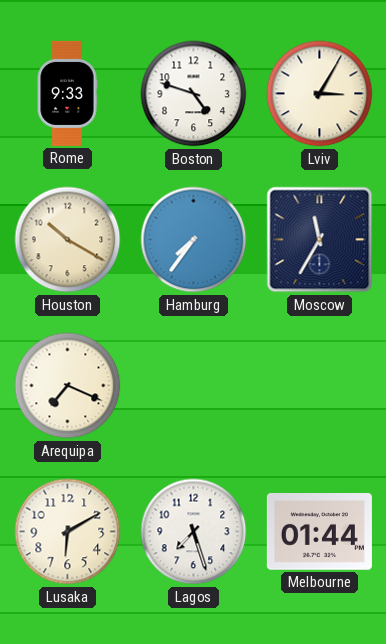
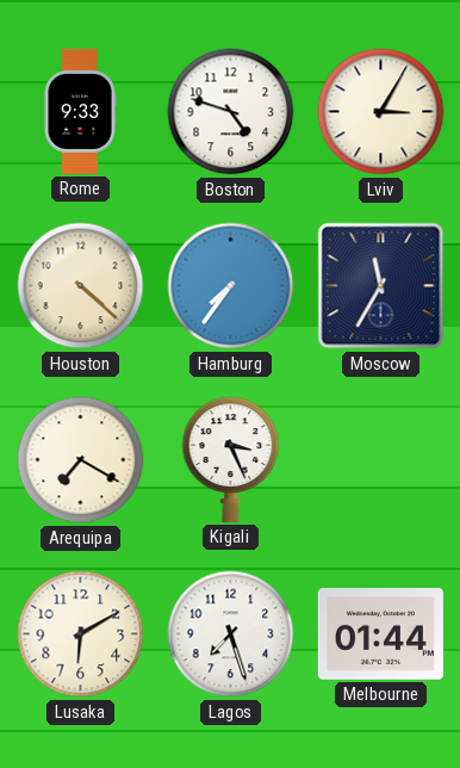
Houston: 10:20 -> 4:22 (81, 286)
Arequipa: 7:19 -> 7:20 (81, 460)
Kigali: none -> 3:26 (231, 459)
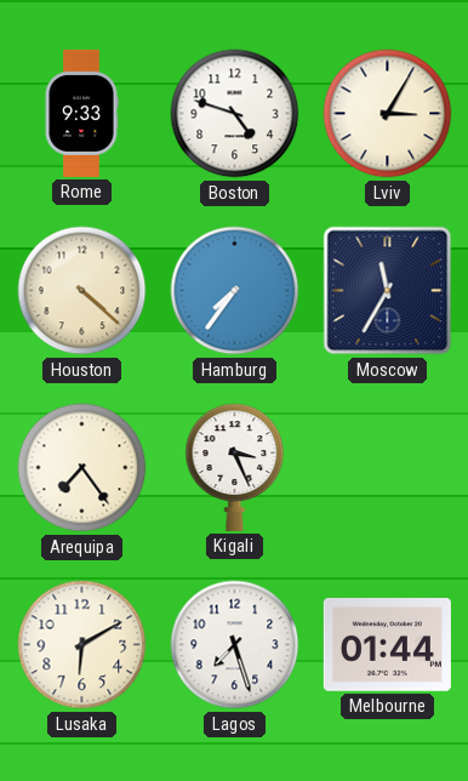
Arequipa: 7:20 -> 7:24 (82, 468)
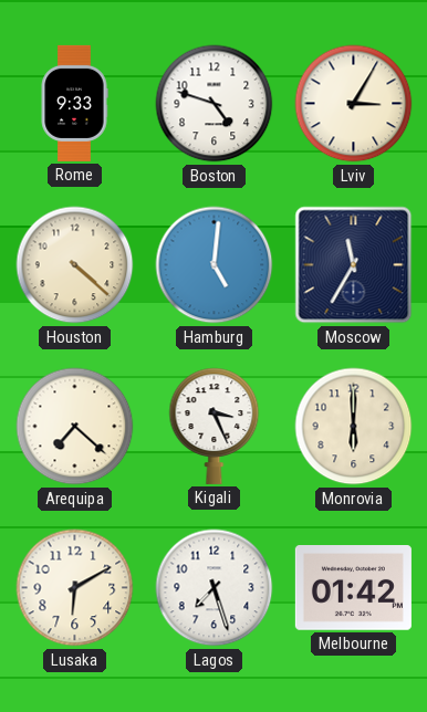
Hamburg: 7:36 -> 5:01 (215, 265)
Arequipa: 7:24 -> 7:22 (75, 427)
Monrovia: none -> 6:00 (354, 427)
Melbourne: 01:44 -> 01:42 (353, 588)
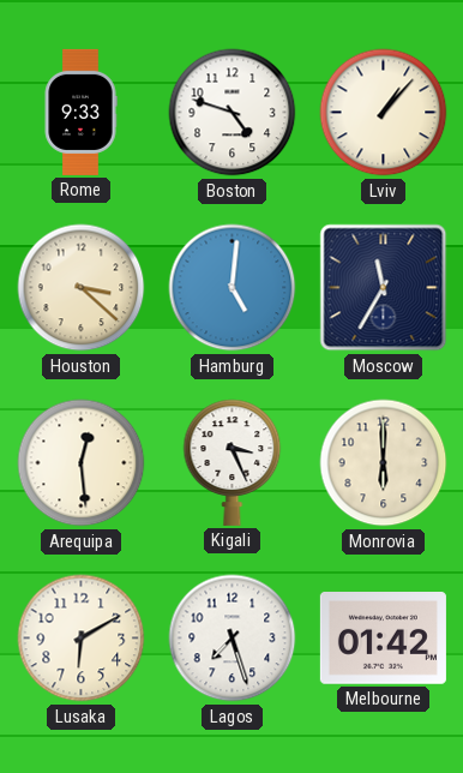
Lviv: 3:05 -> 1:07 (384, 113)
Houston: 4:22 -> 3:22 (82, 288)
Arequipa: 7:22 -> 12:29 (82, 463)
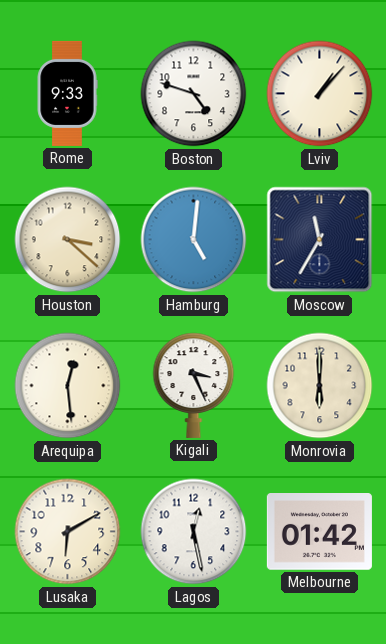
Lagos: 7:27 -> 12:28 (194, 532)
